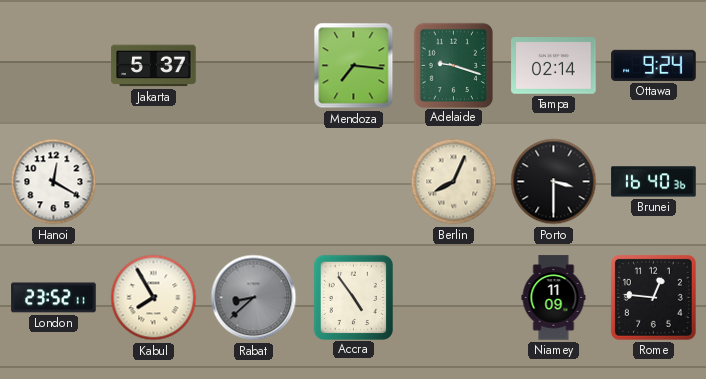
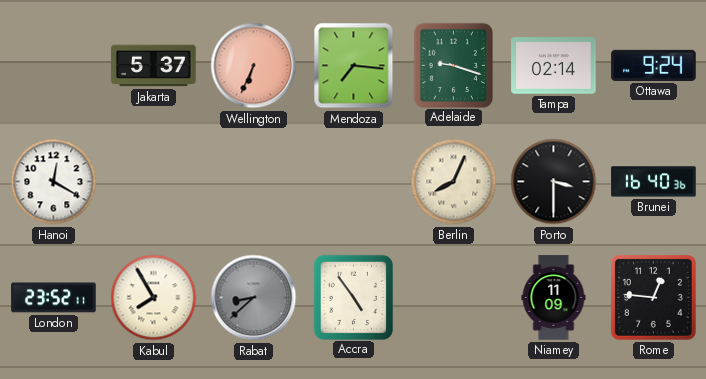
Wellington: none -> 6:34 (254, 66)
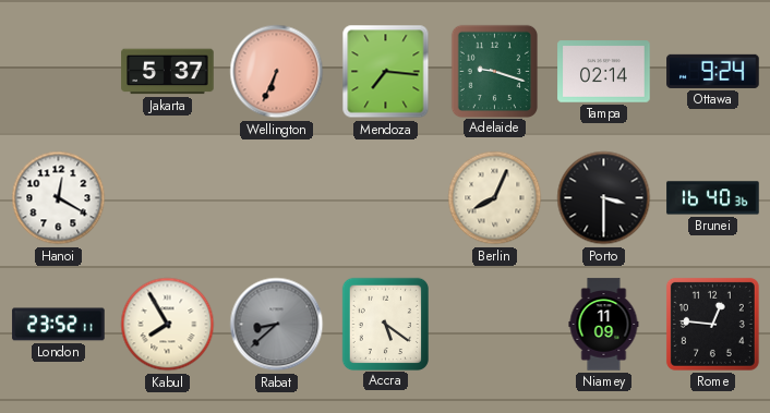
Accra: 4:54 -> 5:21 (385, 324)
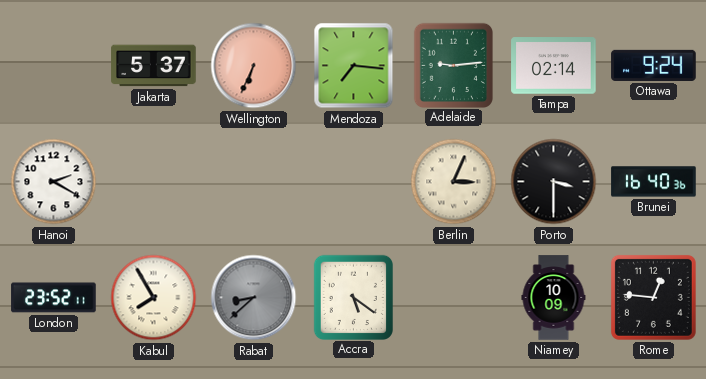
Adelaide: 9:18 -> 9:14 (453, 65)
Hanoi: 12:20 -> 2:20 (54, 182)
Berlin: 8:04 -> 3:04 (454, 182)
Niamey: 11:09 -> 10:09 (554, 298)
